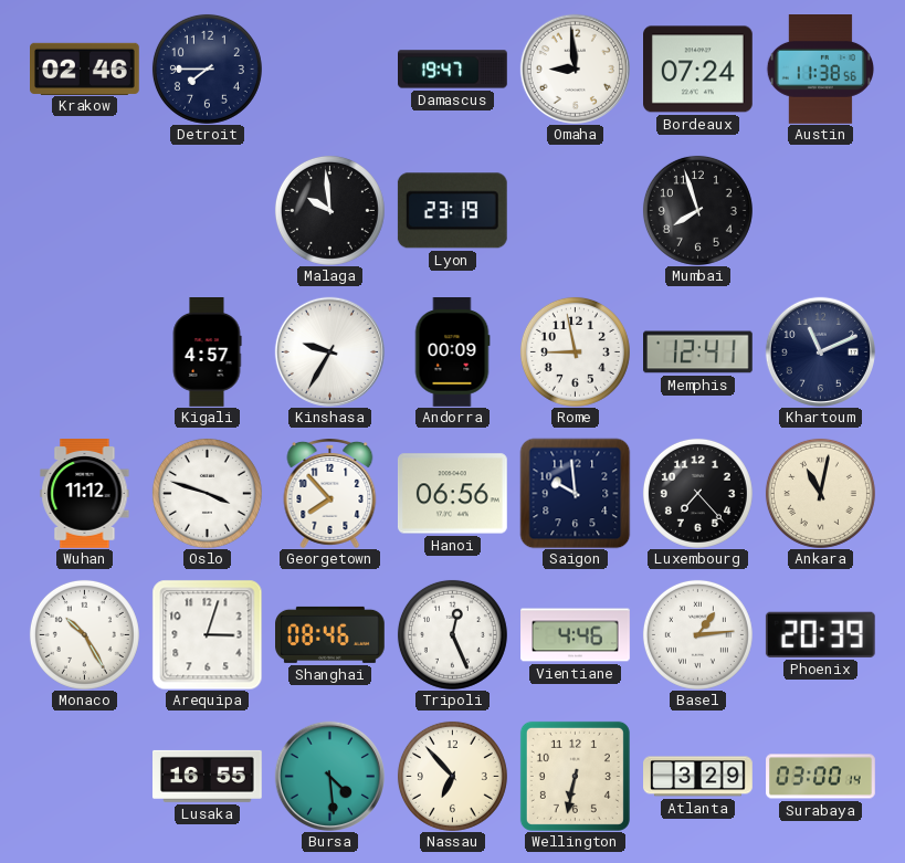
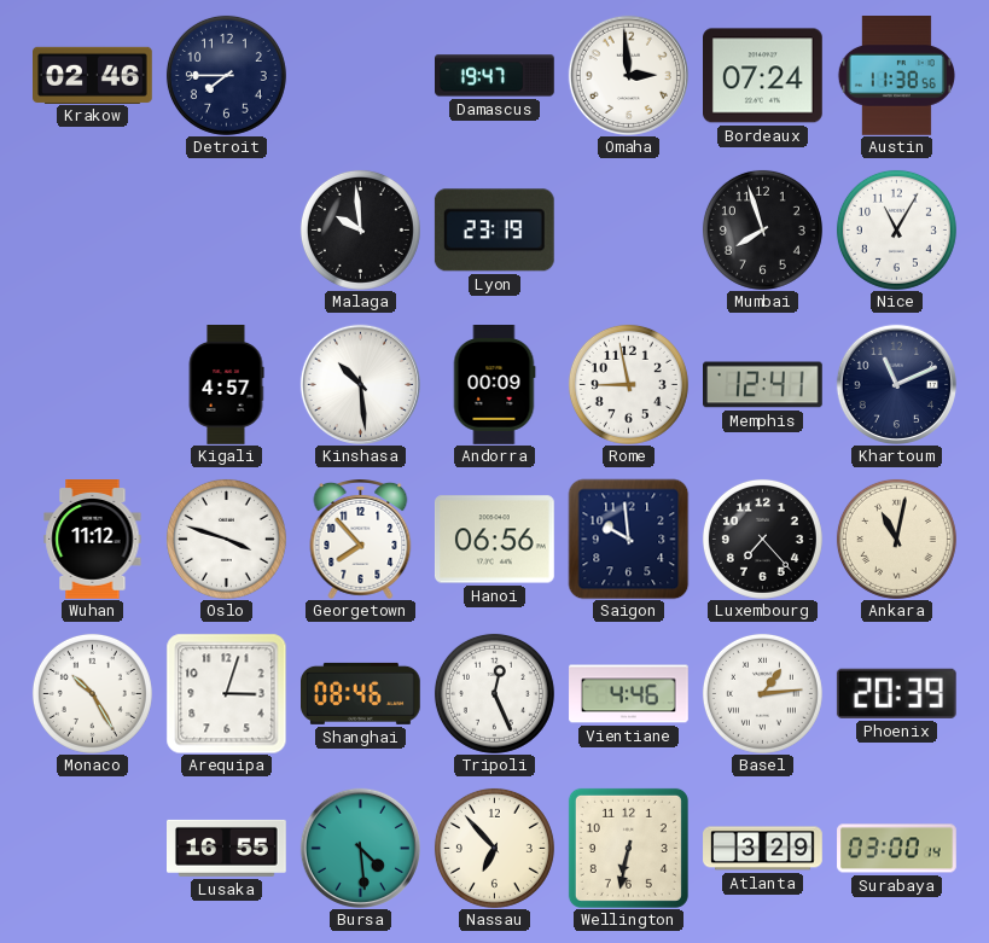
Omaha: 8:59 -> 2:59 (628, 75)
Nice: none -> 11:05 (896, 229)
Kinshasa: 9:35 -> 10:29 (360, 384)
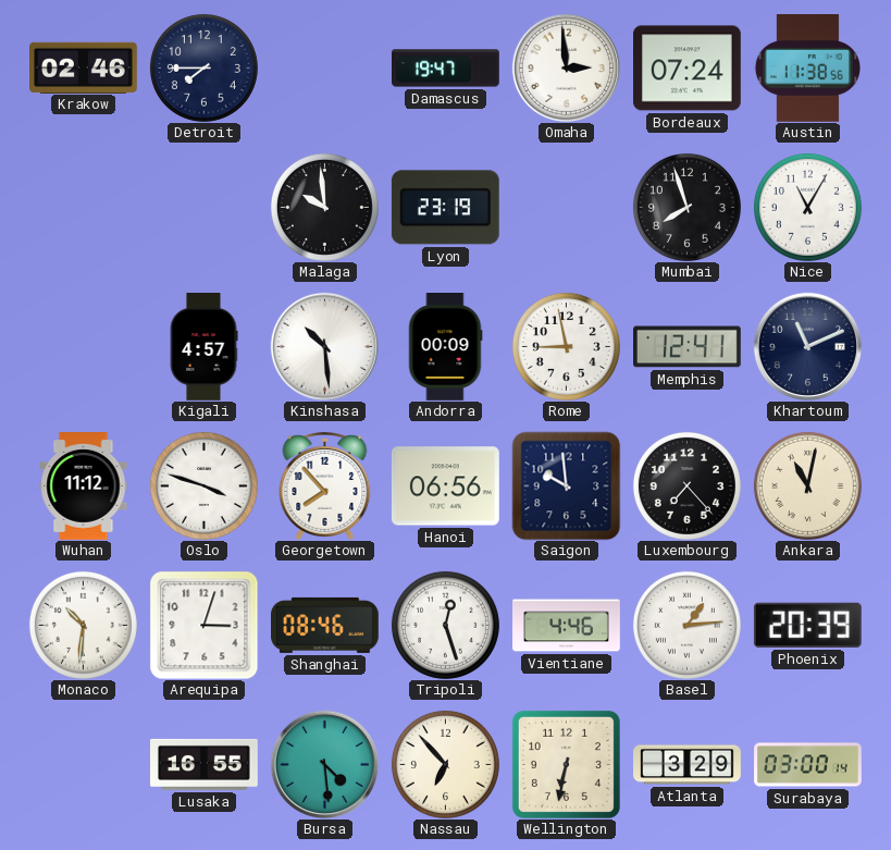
Monaco: 10:25 -> 10:31 (83, 625)
Tripoli: 12:26 -> 12:27 (445, 625)
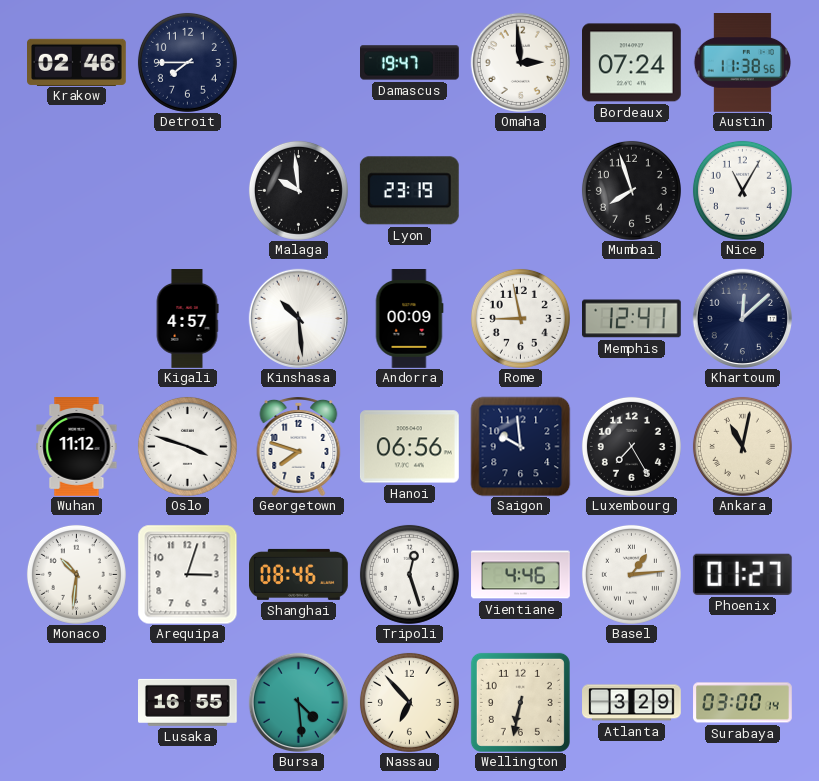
Khartoum: 11:11 -> 12:08 (742, 318)
Georgetown: 7:53 -> 7:48 (299, 447)
Luxembourg: 7:23 -> 7:25 (631, 446)
Phoenix: 20:39 -> 01:27 (742, 574)
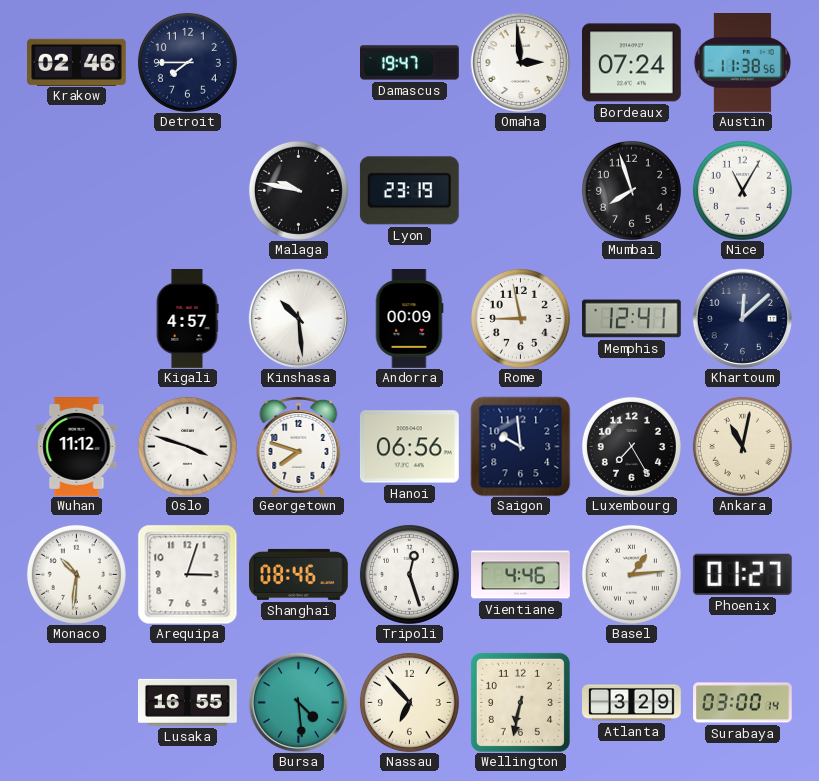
Malaga: 9:59 -> 9:47 (298, 190)
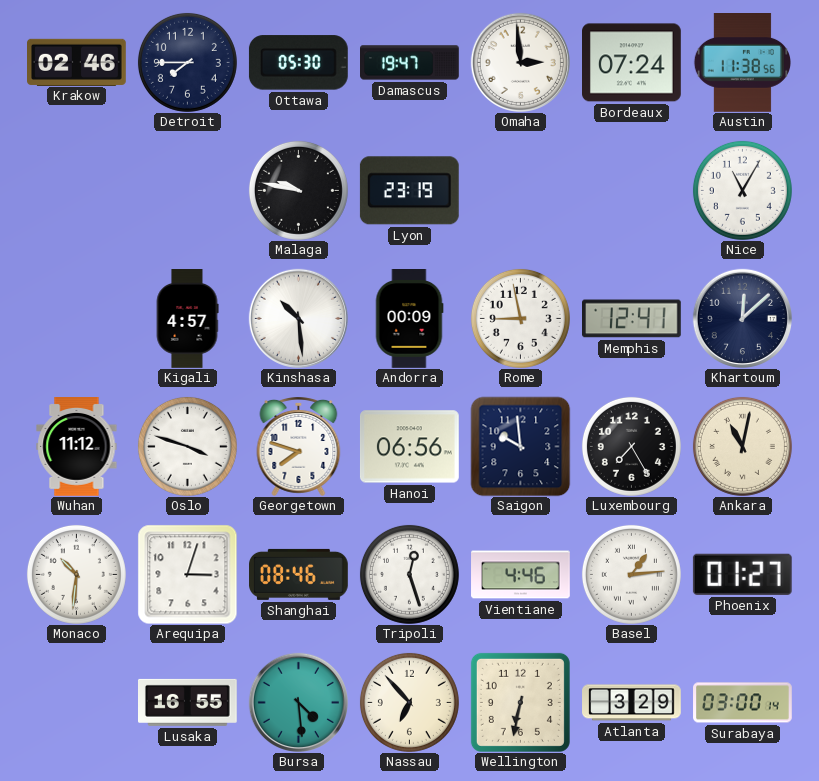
Ottawa: none -> 05:30 (298, 63)
Mumbai: 7:57 -> none (631, 190)
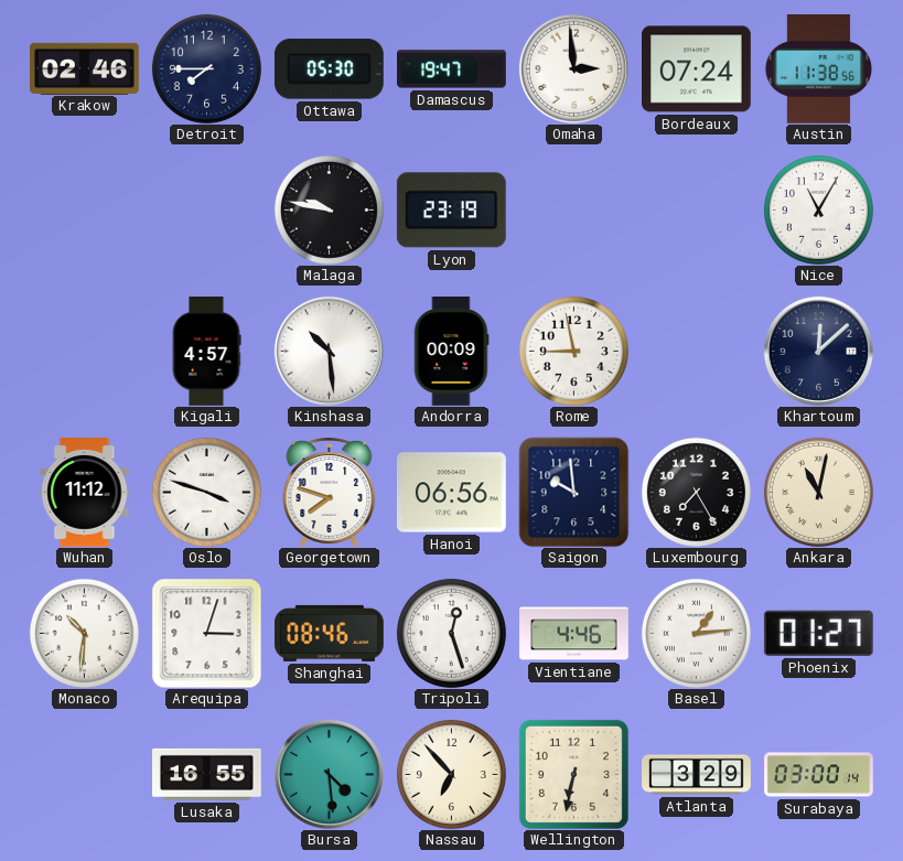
Memphis: 12:41 -> none (632, 319)
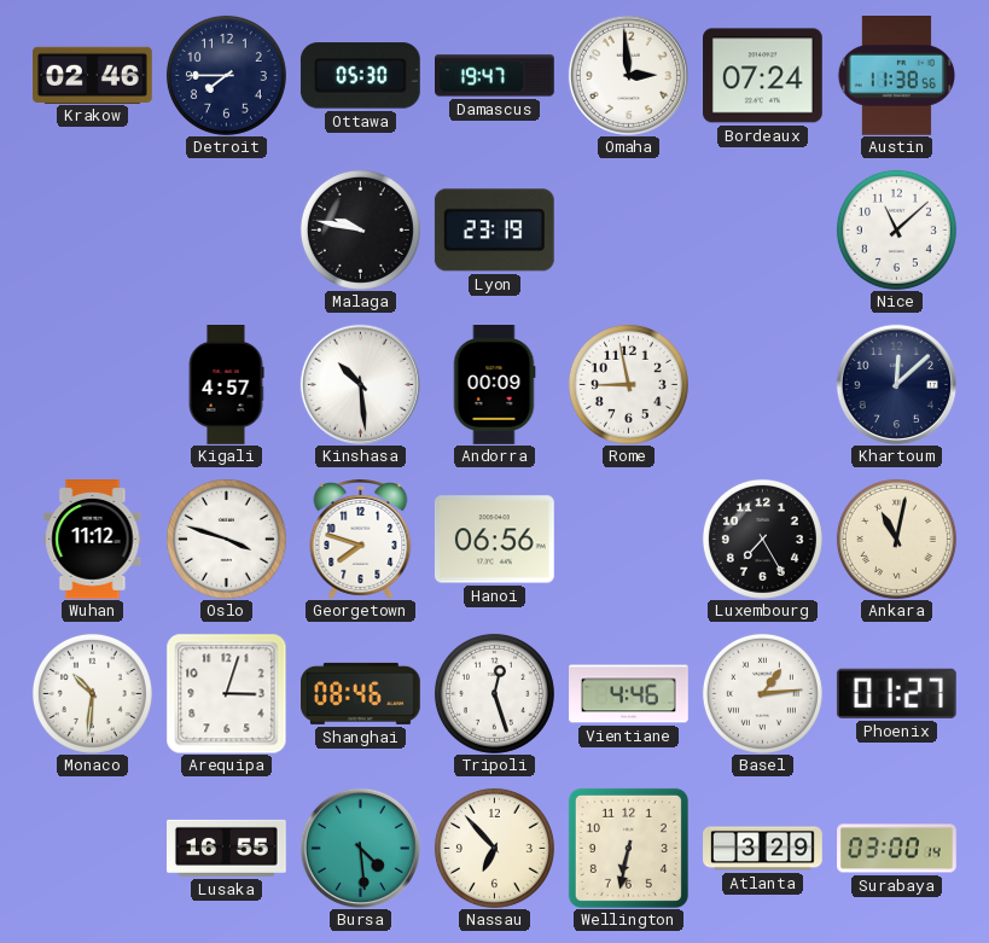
Nice: 11:05 -> 11:08 (896, 229)
Saigon: 9:59 -> none (573, 492)
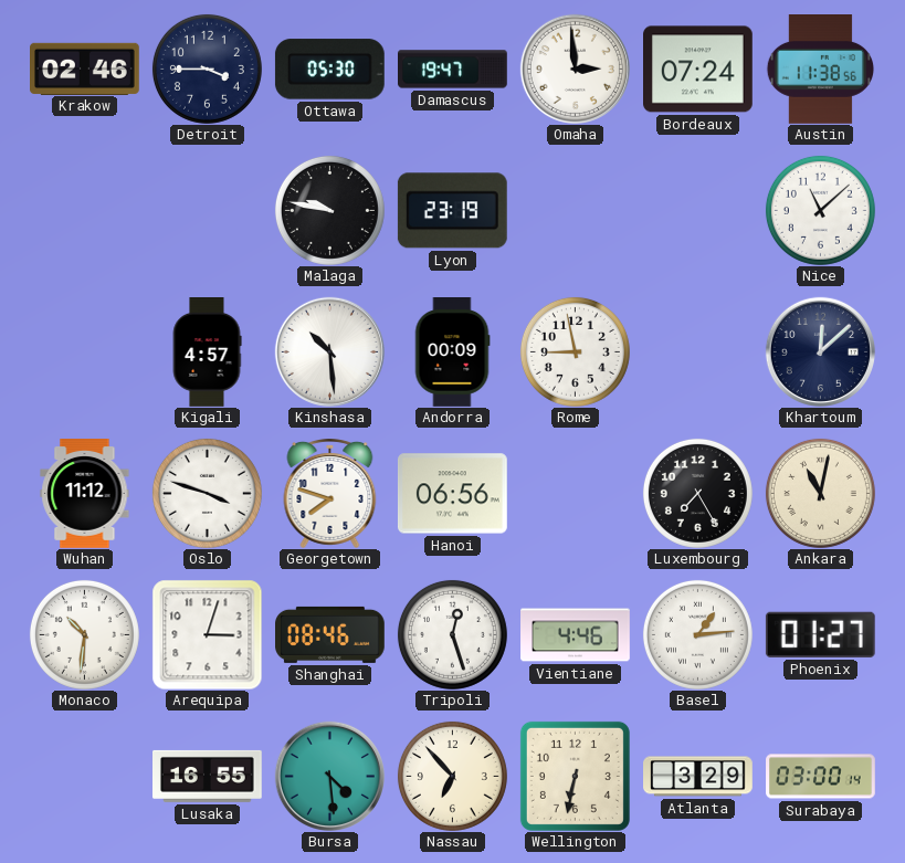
Detroit: 7:45 -> 3:45 (207, 69)
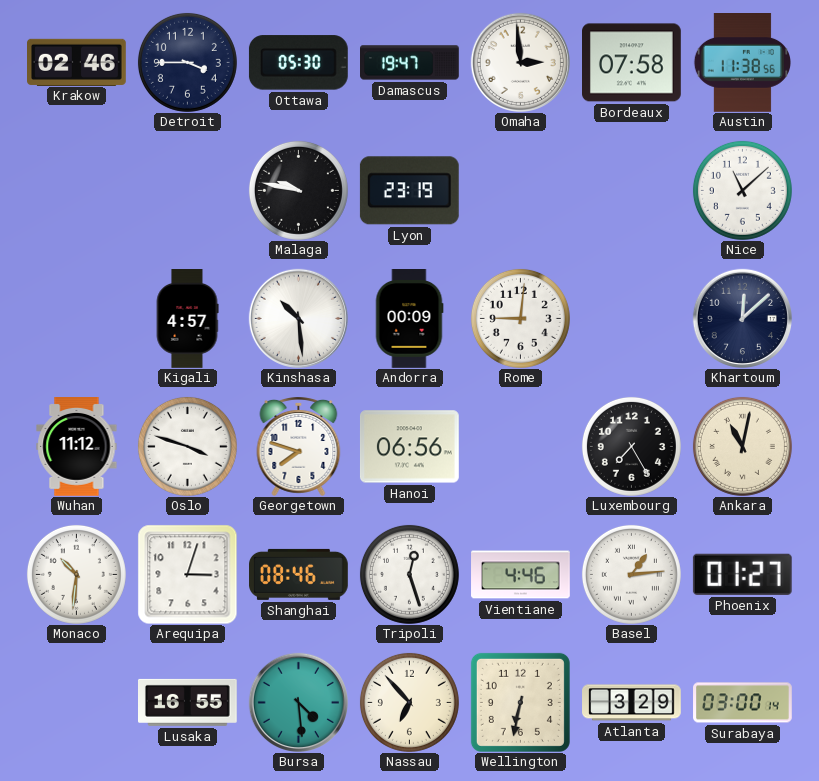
Bordeaux: 07:24 -> 07:58 (632, 63)
Rome: 8:58 -> 9:01 (520, 318)
